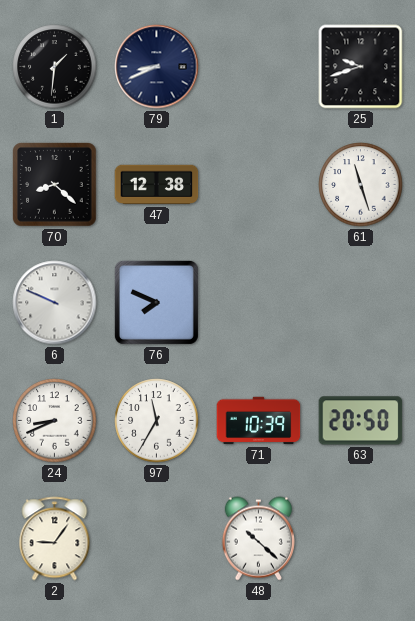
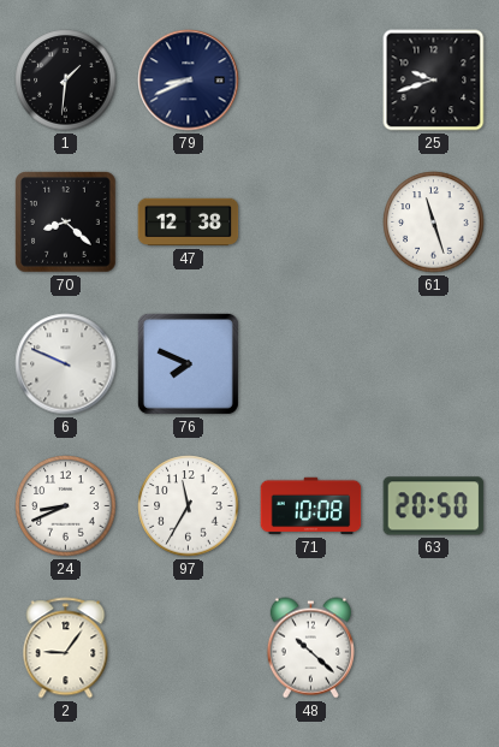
71: 10:39 -> 10:08 (311, 506)
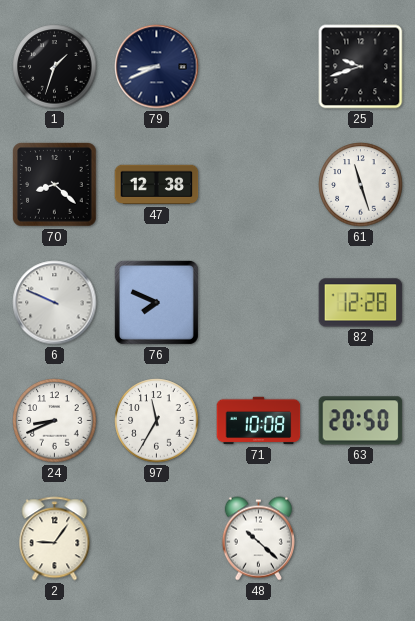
1: 1:31 -> 1:33 (55, 67)
82: none -> 12:28 (361, 303)
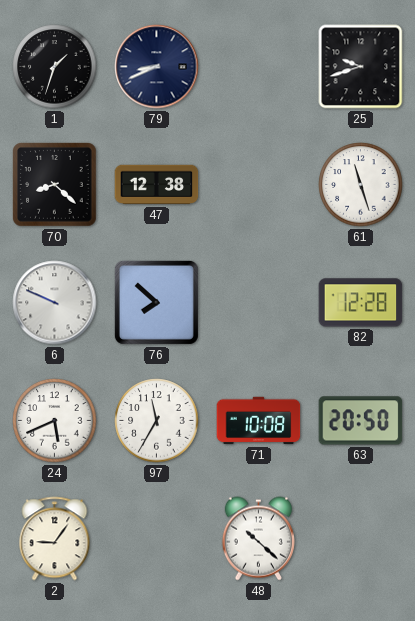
76: 7:49 -> 7:52 (156, 302)
24: 8:41 -> 5:41 (55, 421)
